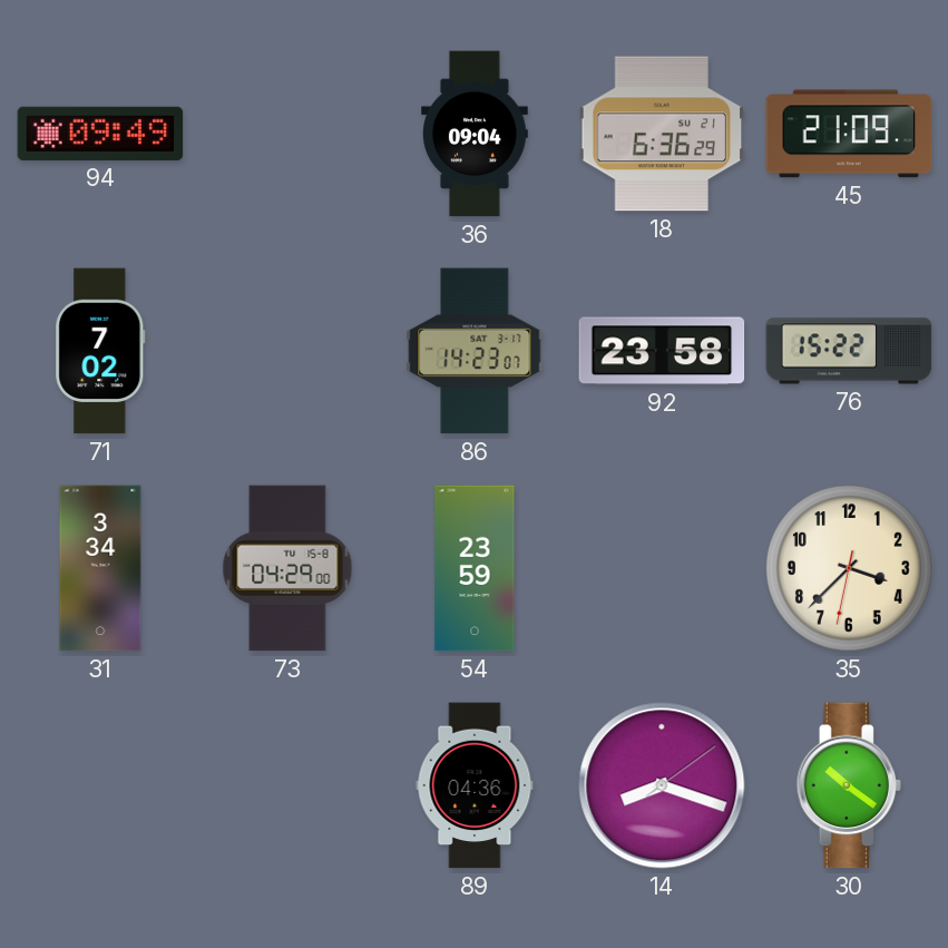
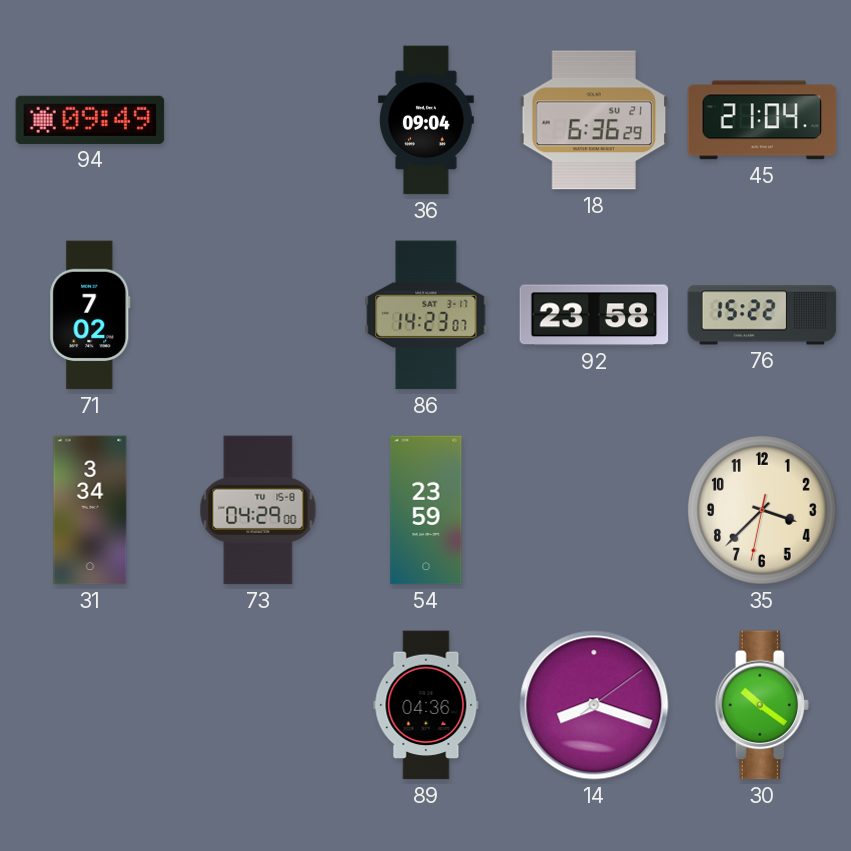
45: 21:09 -> 21:04 (762, 120)
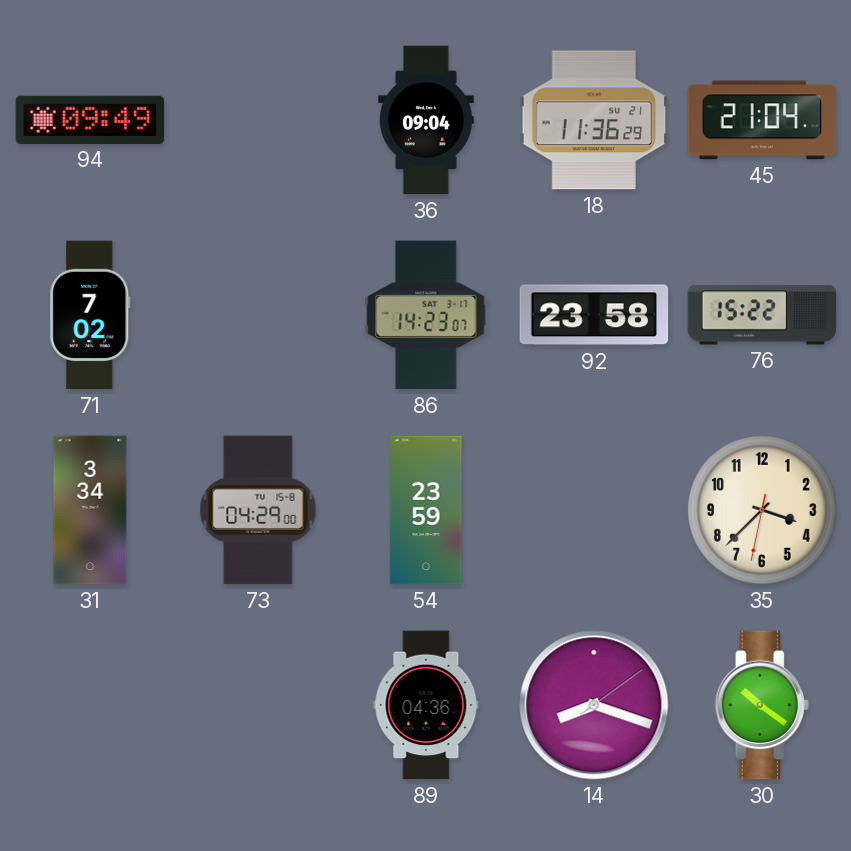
18: 6:36 -> 11:36 (594, 120)
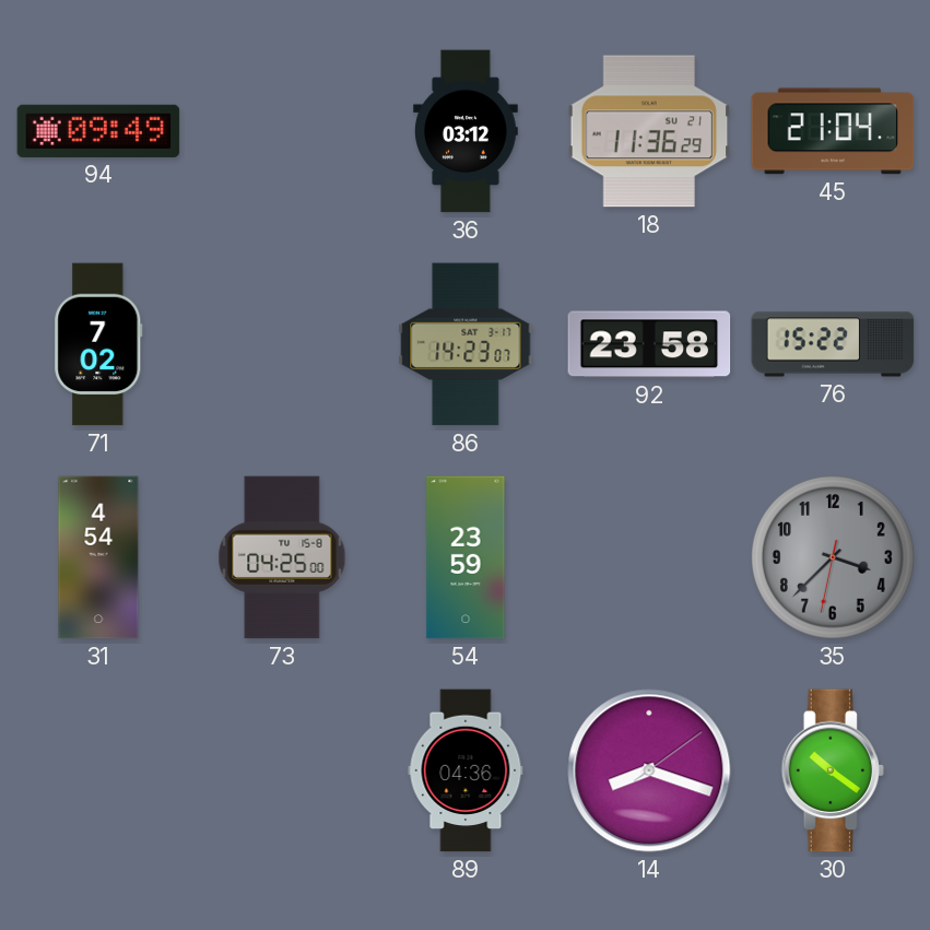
36: 09:04 -> 03:12 (467, 131)
31: 3:34 -> 4:54 (98, 557)
73: 04:29 -> 04:25 (282, 557)
35 dial: cream -> grey (834, 558)
